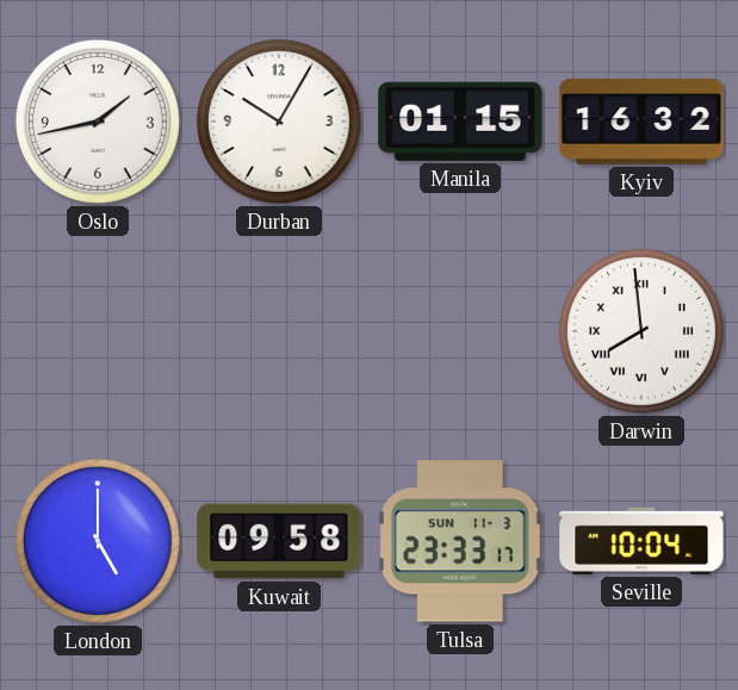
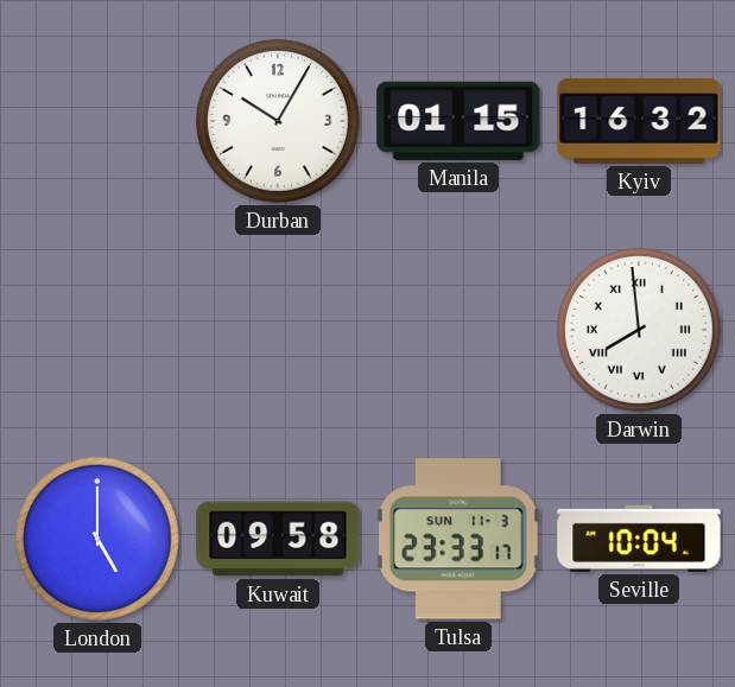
Oslo: 1:43 -> none (98, 122)
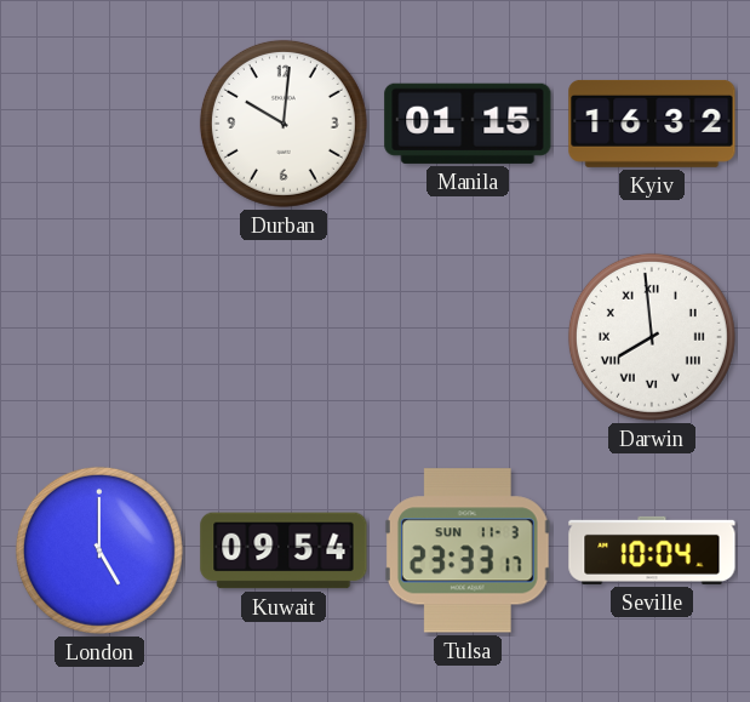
Durban: 10:05 -> 10:01 (284, 124)
Kuwait: 09:58 -> 09:54 (284, 550)
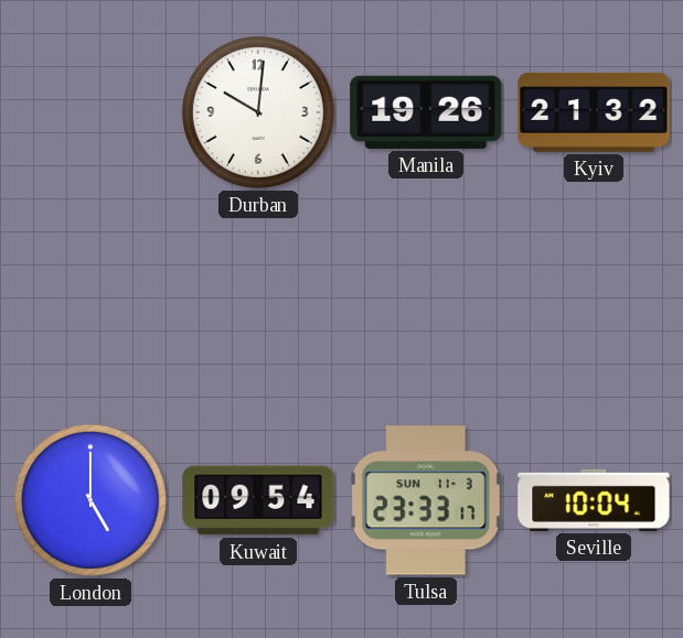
Manila: 01:15 -> 19:26 (426, 112)
Kyiv: 16:32 -> 21:32 (594, 112)
Darwin: 7:59 -> none (652, 337)
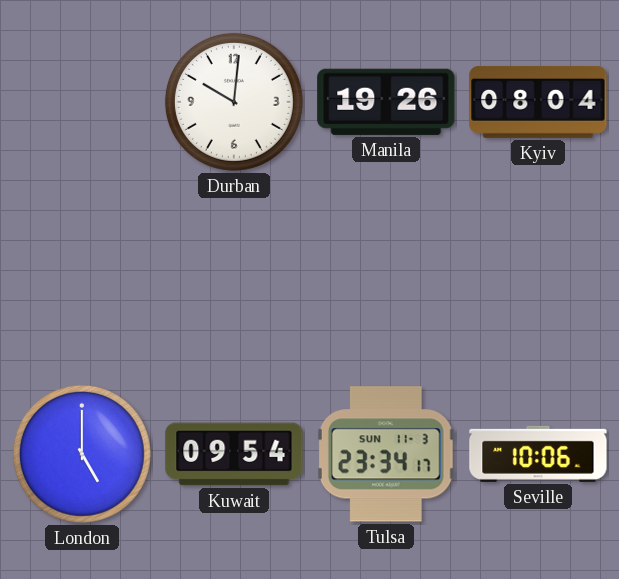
Kyiv: 21:32 -> 08:04 (538, 102)
Tulsa: 23:33 -> 23:34 (386, 454)
Seville: 10:04 -> 10:06 (538, 454)
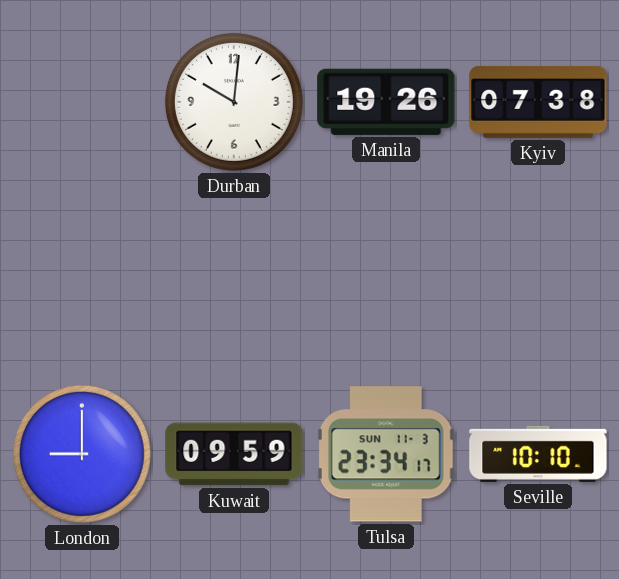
Kyiv: 08:04 -> 07:38 (538, 102)
London: 5:00 -> 9:00 (82, 454)
Kuwait: 09:54 -> 09:59 (234, 454)
Seville: 10:06 -> 10:10 (538, 454)
